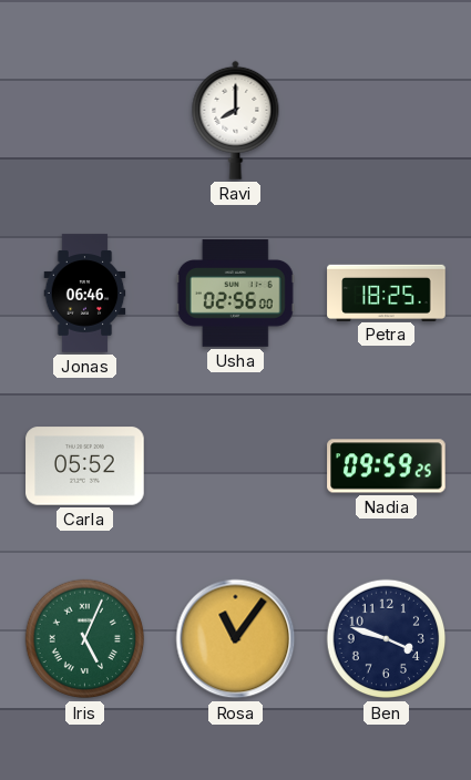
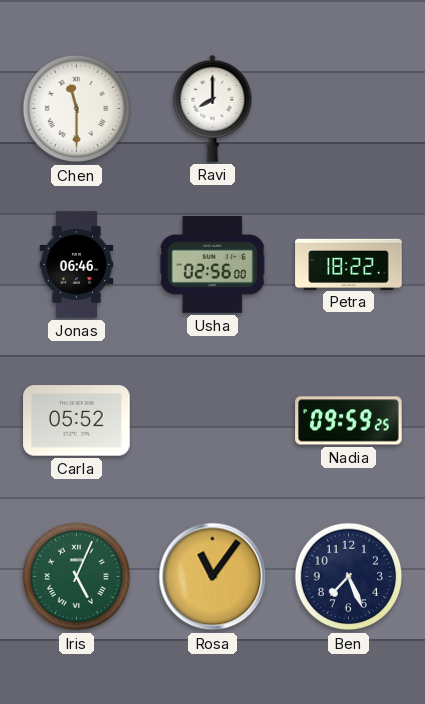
Chen: none -> 11:30 (77, 109)
Petra: 18:25 -> 18:22 (349, 264)
Ben: 3:48 -> 7:26 (349, 577)
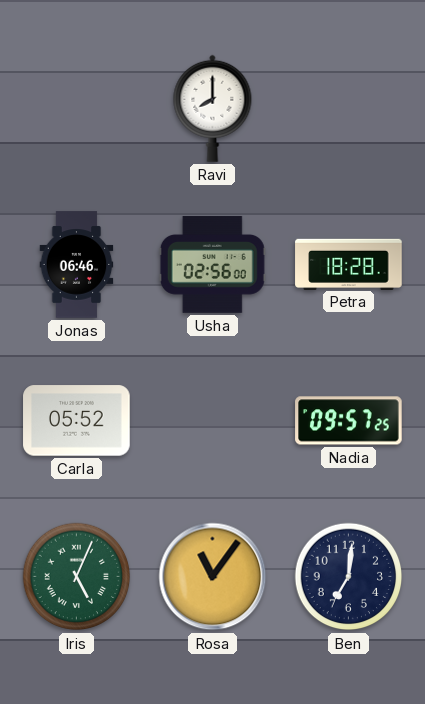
Chen: 11:30 -> none (77, 109)
Petra: 18:22 -> 18:28 (349, 264)
Nadia: 09:59 -> 09:57 (349, 421)
Ben: 7:26 -> 7:01 (349, 577)
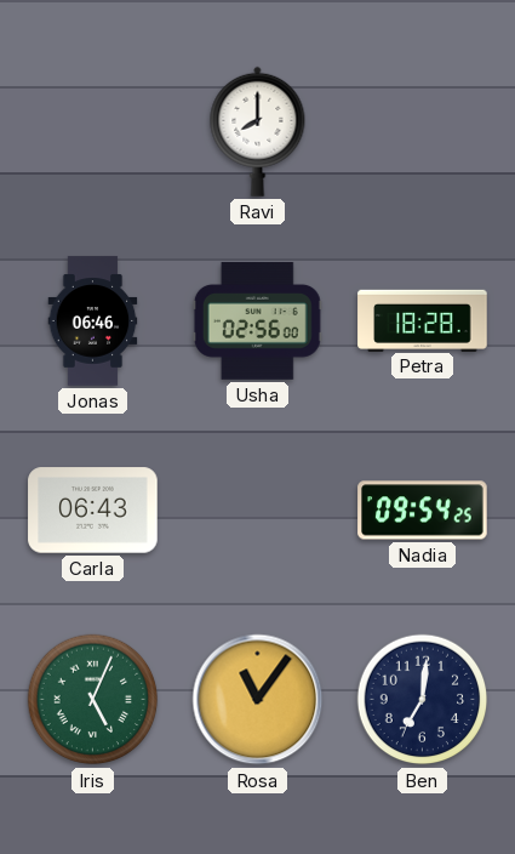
Carla: 05:52 -> 06:43 (93, 511)
Nadia: 09:57 -> 09:54 (423, 511)
